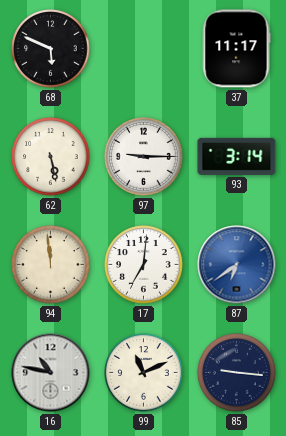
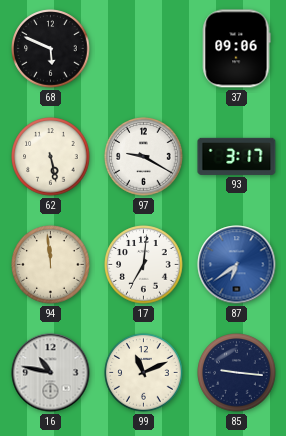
37: 11:17 -> 09:06 (236, 49)
97: 9:15 -> 9:20 (144, 157)
93: 3:14 -> 3:17 (237, 156)
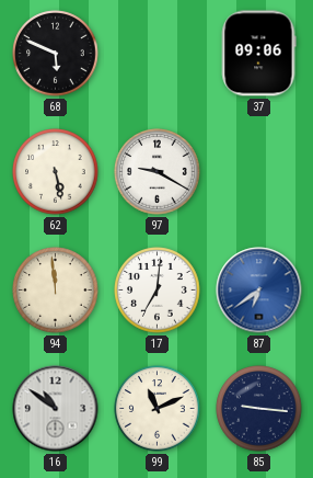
93: 3:17 -> none (237, 156)
16: 10:47 -> 10:51 (56, 409)
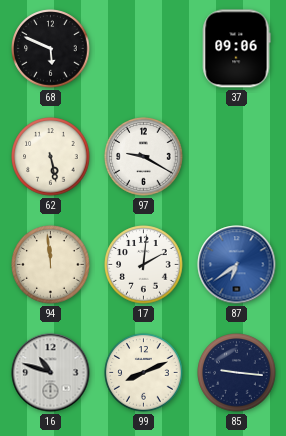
17: 7:01 -> 2:01 (144, 265)
16: 10:51 -> 10:48 (51, 373)
99: 11:11 -> 8:11 (144, 373)
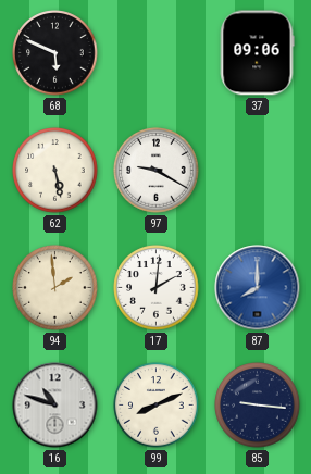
94: 11:59 -> 1:59 (55, 288)
87: 6:39 -> 8:00 (258, 288)
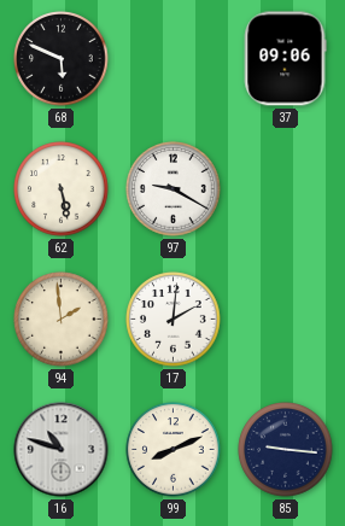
87: 8:00 -> none (258, 288)
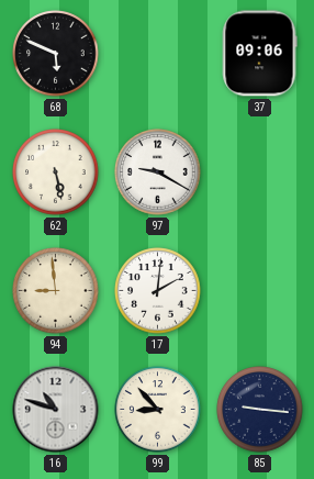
94: 1:59 -> 8:59 (56, 291)
99: 8:11 -> 8:53 (158, 410)
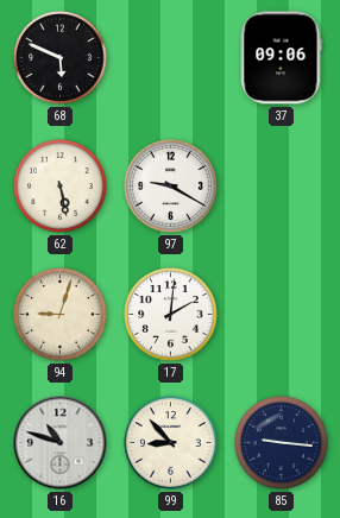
94: 8:59 -> 9:03 (61, 315)
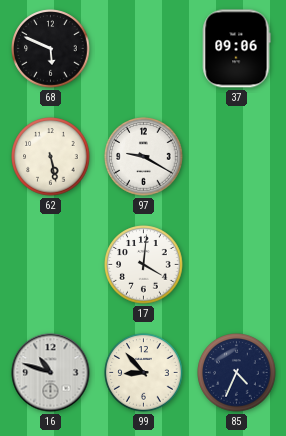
94: 9:03 -> none (61, 315)
17: 2:01 -> 4:01 (144, 265)
85: 9:16 -> 4:34 (237, 373)
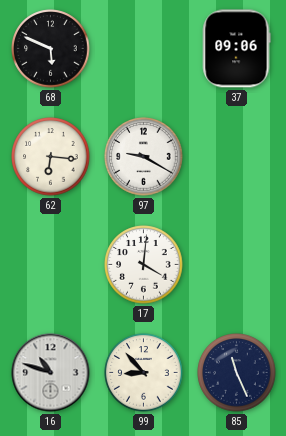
62: 5:28 -> 6:16 (51, 157)
85: 4:34 -> 11:26 (237, 373)
